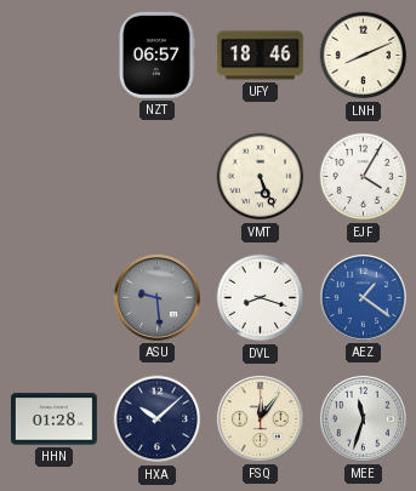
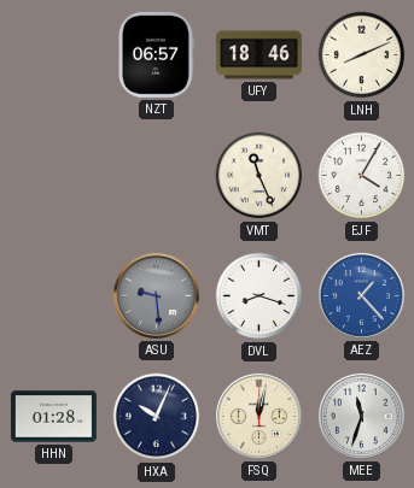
VMT: 5:26 -> 11:26 (260, 176)
AEZ: 1:21 -> 1:23 (361, 295)
HXA: 10:08 -> 10:04 (157, 417)
FSQ: 12:06 -> 12:02 (258, 416)
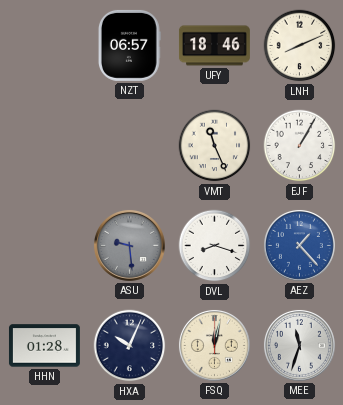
EJF: 4:05 -> 1:05 (300, 146)
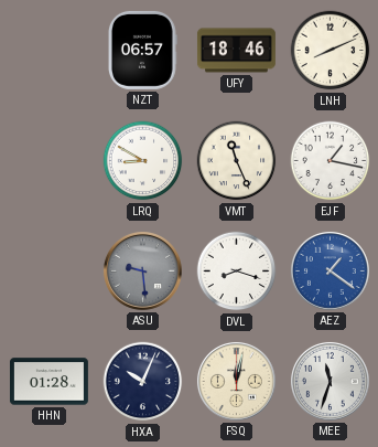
LRQ: none -> 8:50 (143, 161)
EJF: 1:05 -> 1:17 (331, 161)
AEZ: 1:23 -> 1:21 (330, 270)
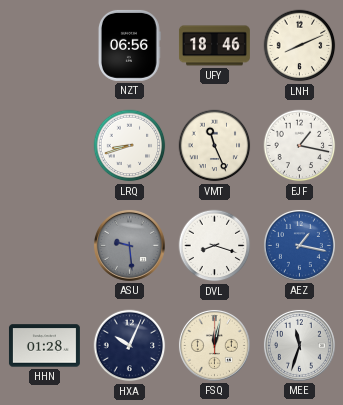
NZT: 06:57 -> 06:56 (129, 45)
LRQ: 8:50 -> 8:42 (130, 146)
AEZ: 1:21 -> 1:17 (299, 245)
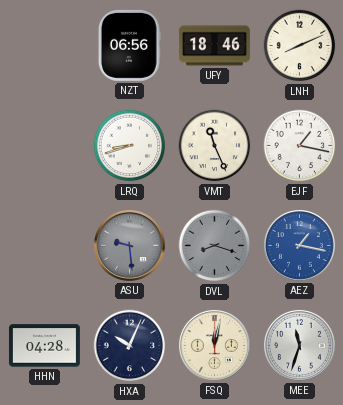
DVL dial: white -> grey (215, 246)
HHN: 01:28 -> 04:28 (44, 346)
